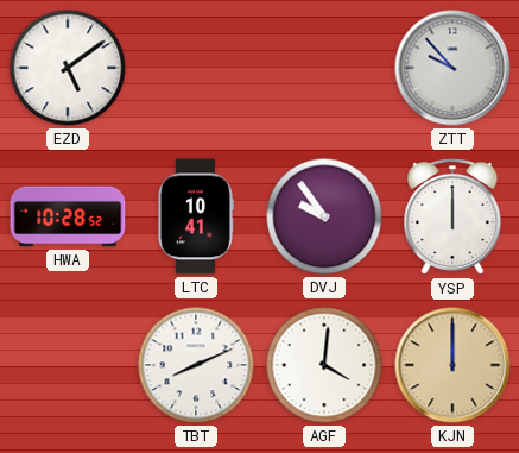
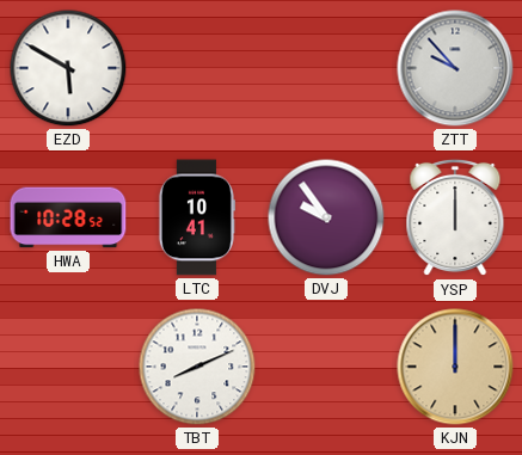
EZD: 5:09 -> 5:50 (68, 68)
AGF: 4:01 -> none (324, 365)
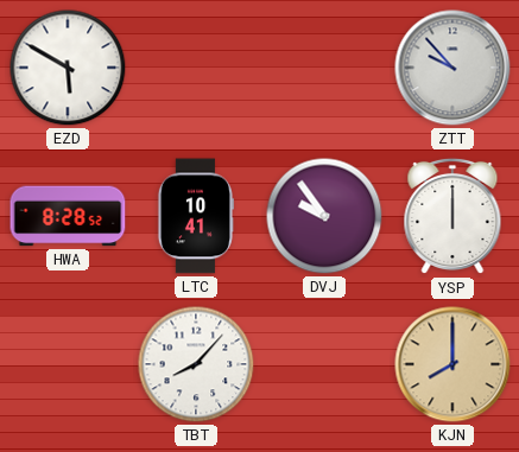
HWA: 10:28 -> 8:28 (68, 216)
TBT: 8:11 -> 8:07 (196, 364)
KJN: 12:00 -> 8:00 (452, 364)
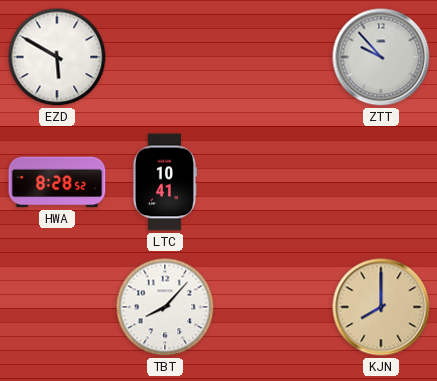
DVJ: 9:54 -> none (324, 216)
YSP: 12:00 -> none (452, 216)
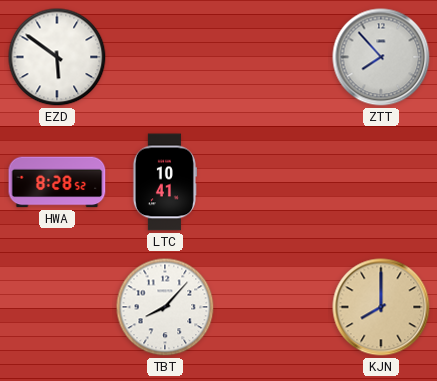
EZD: 5:50 -> 5:51 (57, 57)
ZTT: 9:53 -> 7:53 (381, 57)
